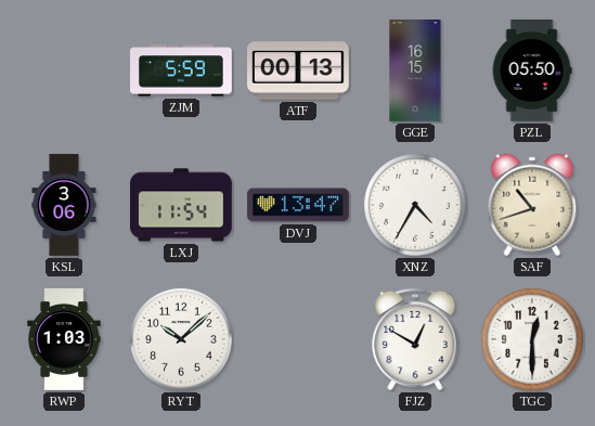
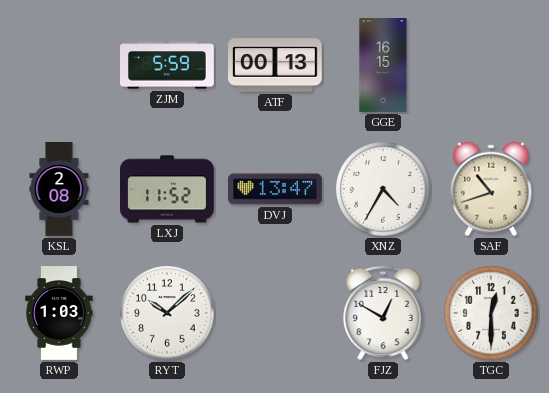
PZL: 05:50 -> none (532, 72)
KSL: 3:06 -> 2:08 (59, 189)
LXJ: 11:54 -> 11:52 (168, 189)
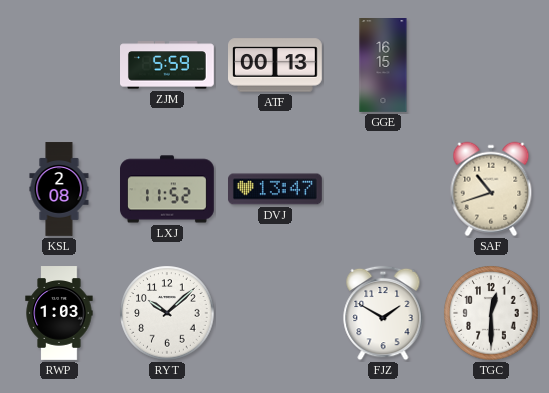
XNZ: 4:35 -> none (383, 189)
FJZ: 12:50 -> 1:50 (383, 313)
